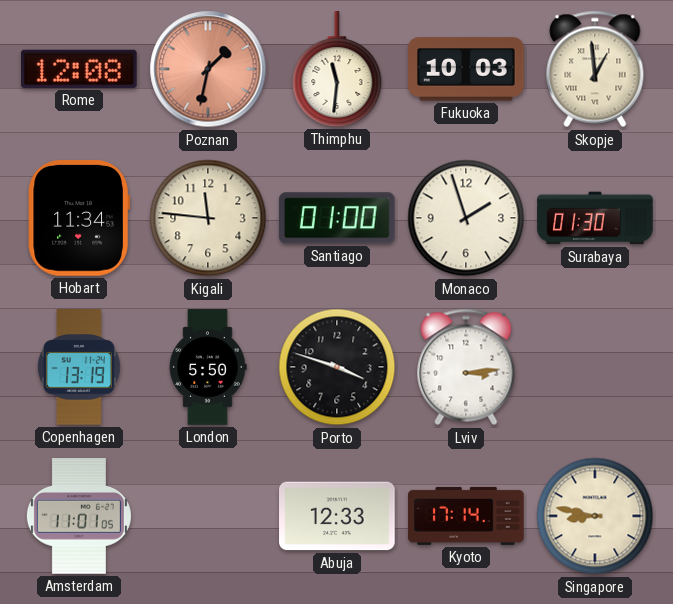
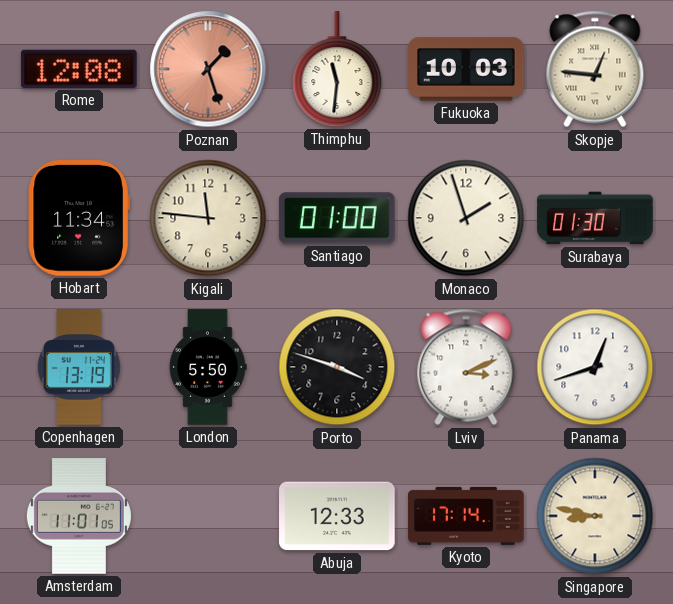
Poznan: 1:32 -> 1:27 (208, 69)
Skopje: 12:59 -> 12:46 (595, 69)
Lviv: 3:14 -> 3:11 (466, 367)
Panama: none -> 12:42 (595, 367)
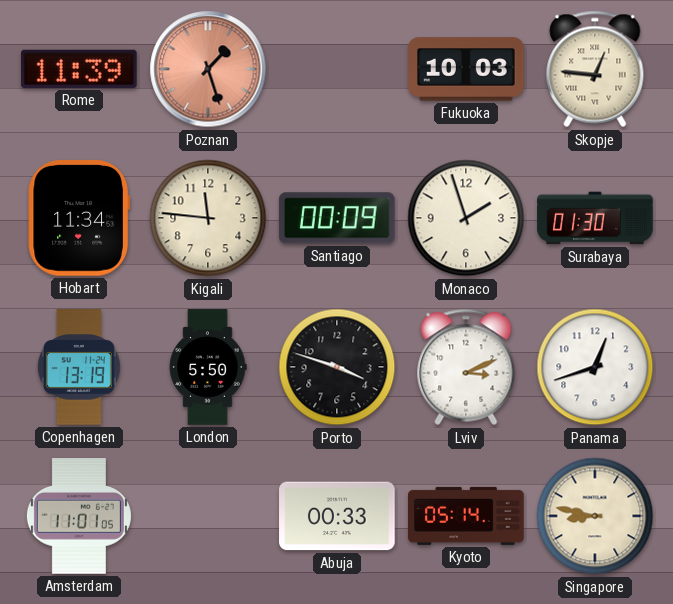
Rome: 12:08 -> 11:39 (80, 69)
Thimphu: 11:31 -> none (337, 69)
Santiago: 01:00 -> 00:09 (337, 218)
Abuja: 12:33 -> 00:33 (337, 516)
Kyoto: 17:14 -> 05:14 (466, 516)
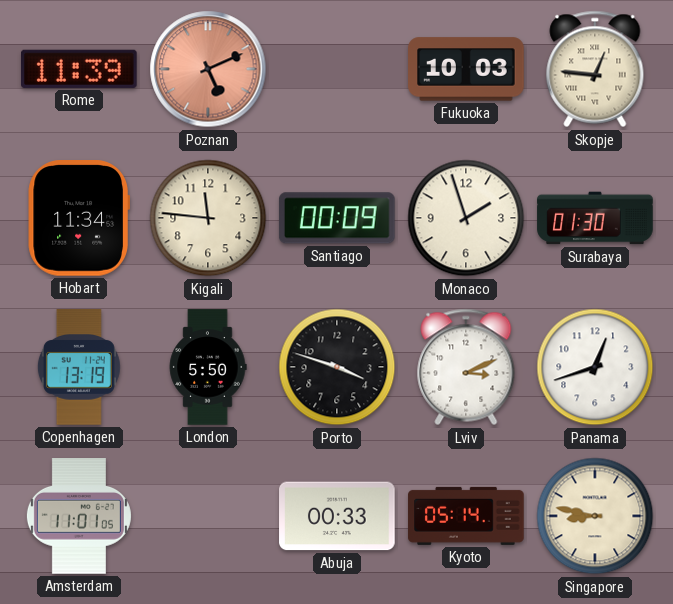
Poznan: 1:27 -> 5:11 (208, 69)
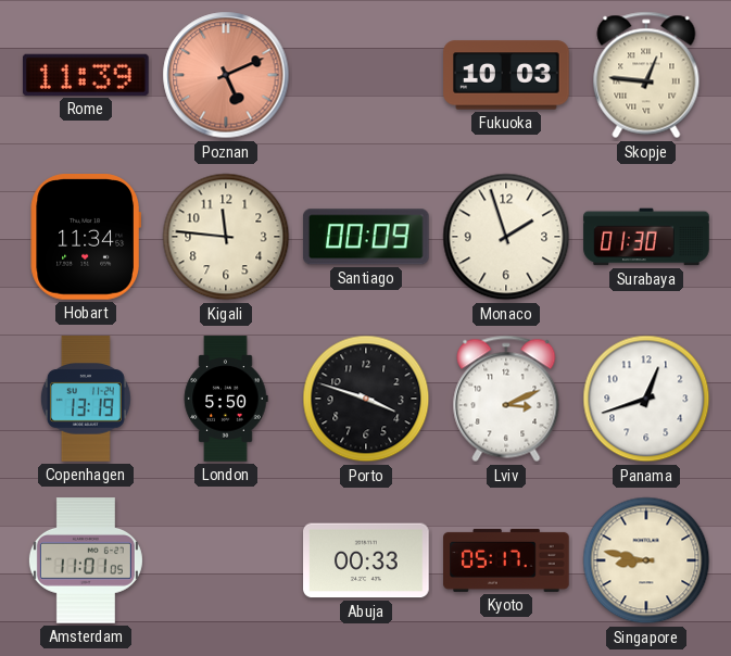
Kyoto: 05:14 -> 05:17 (506, 560)
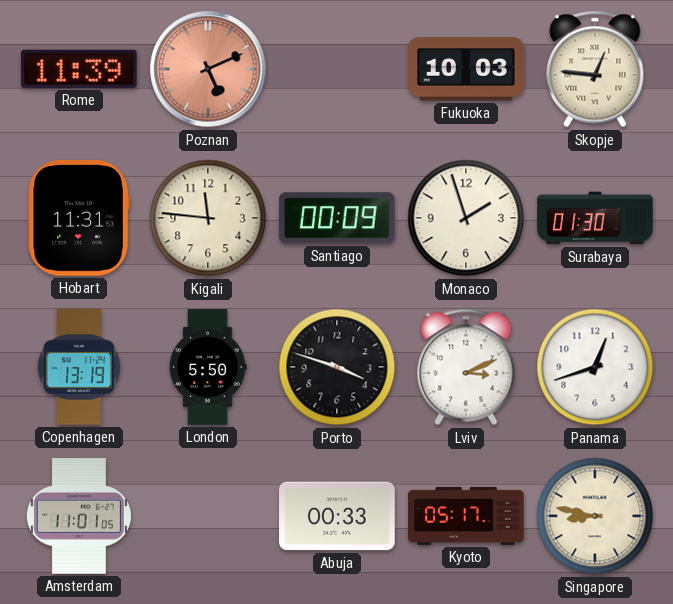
Hobart: 11:34 -> 11:31 (78, 219)
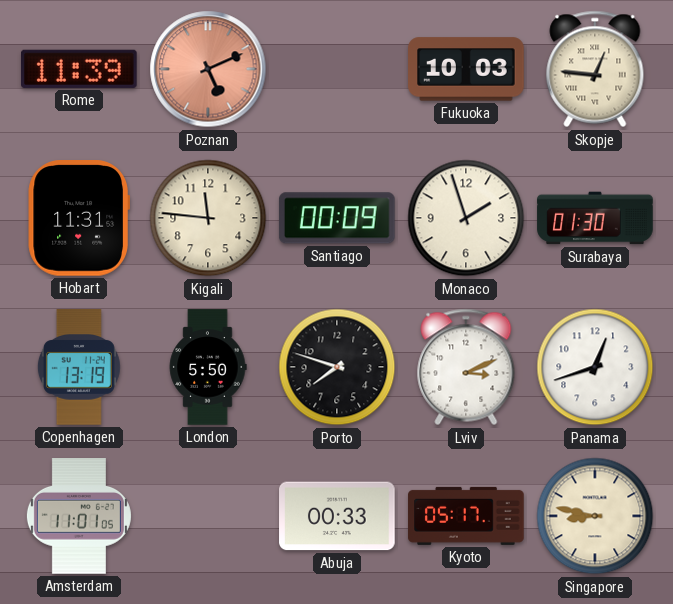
Porto: 3:48 -> 7:48 (337, 367)
